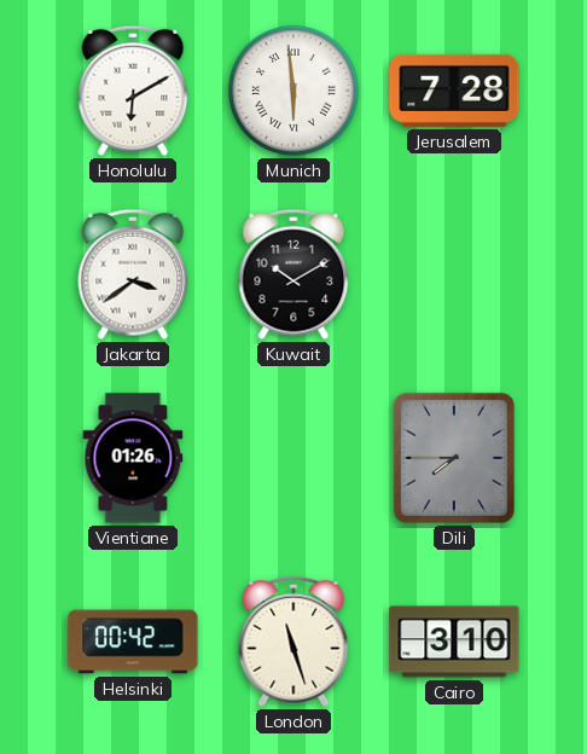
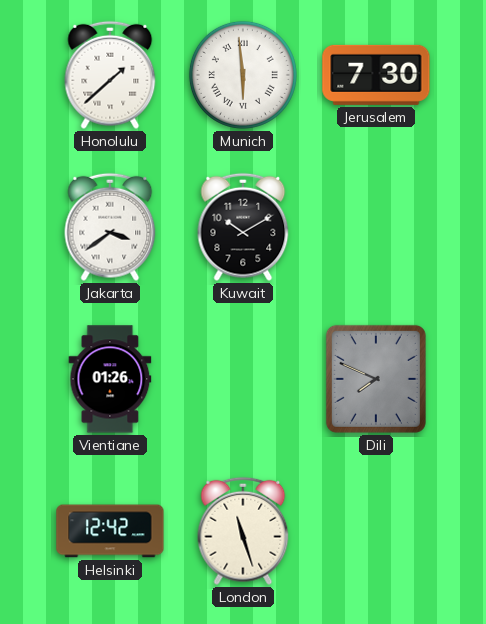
Honolulu: 6:10 -> 1:38 (110, 75)
Jerusalem: 7:28 -> 7:30 (376, 75)
Dili: 7:45 -> 7:49 (376, 379)
Helsinki: 00:42 -> 12:42 (110, 531)
Cairo: 3:10 -> none (454, 642)
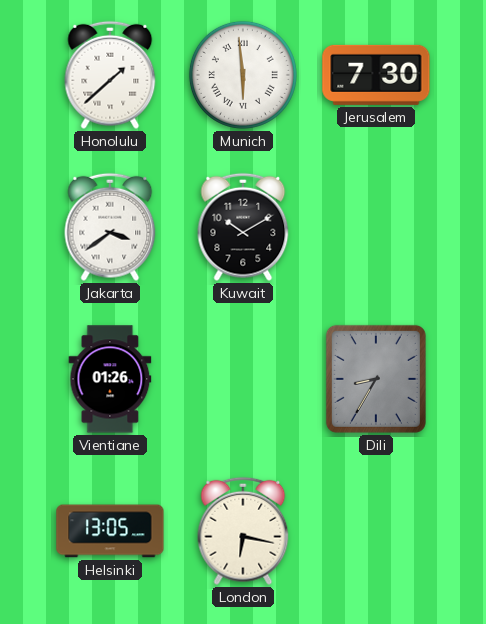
Dili: 7:49 -> 8:35 (376, 379)
Helsinki: 12:42 -> 13:05 (110, 531)
London: 11:27 -> 6:17 (243, 531)
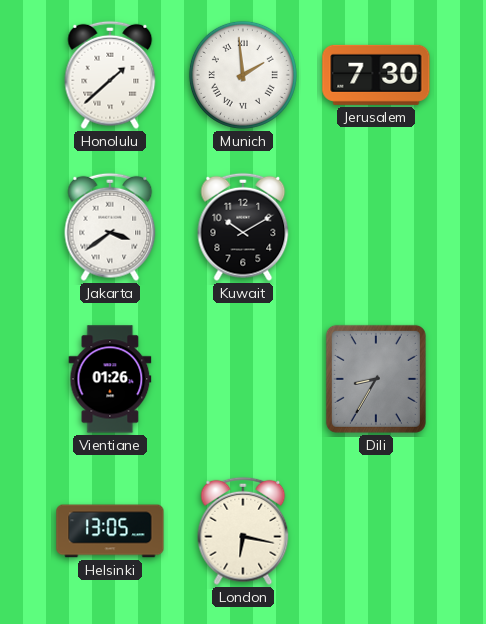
Munich: 5:59 -> 1:59 (243, 75)
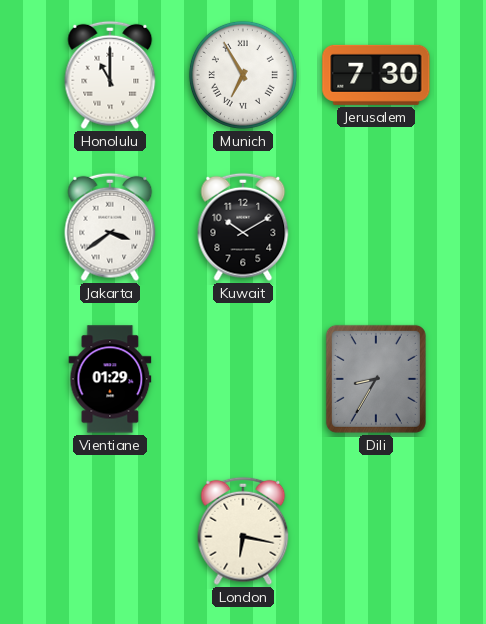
Honolulu: 1:38 -> 11:00 (110, 75)
Munich: 1:59 -> 6:55 (243, 75)
Vientiane: 01:26 -> 01:29 (110, 379)
Helsinki: 13:05 -> none (110, 531)
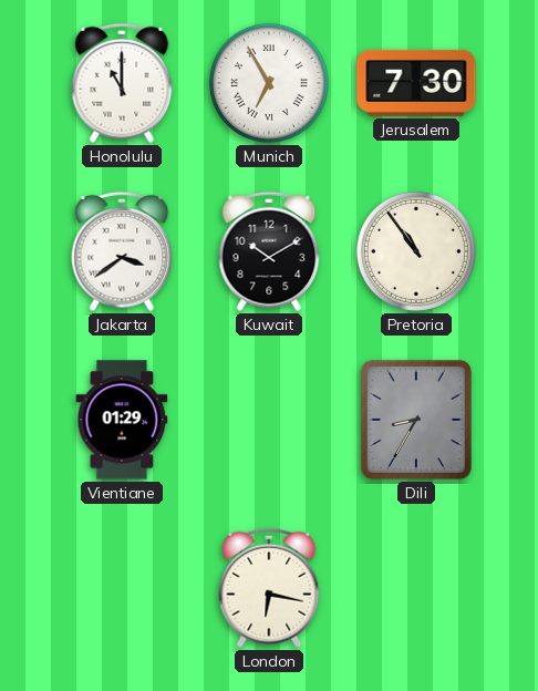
Pretoria: none -> 10:54 (416, 251)
